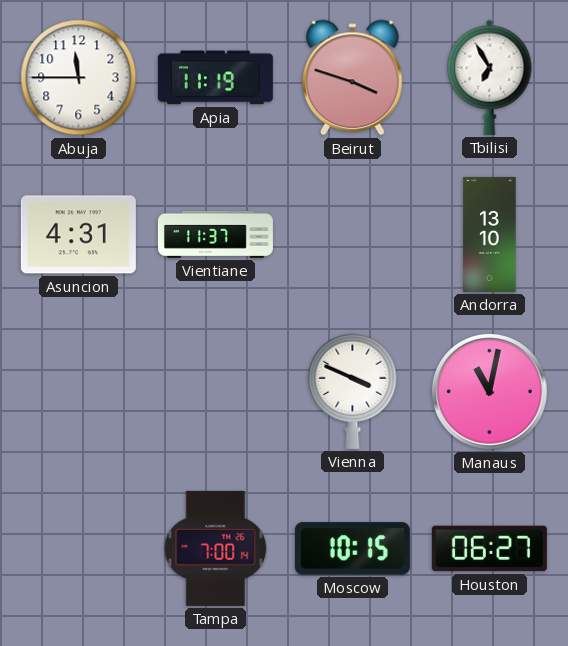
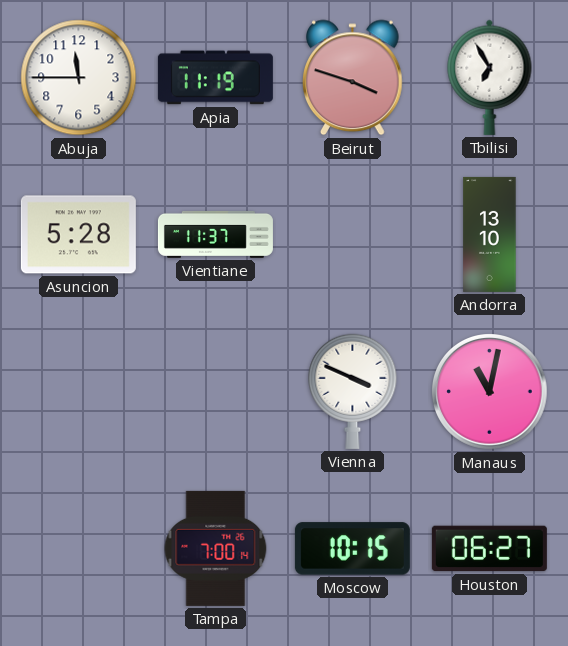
Asuncion: 4:31 -> 5:28 (78, 235)
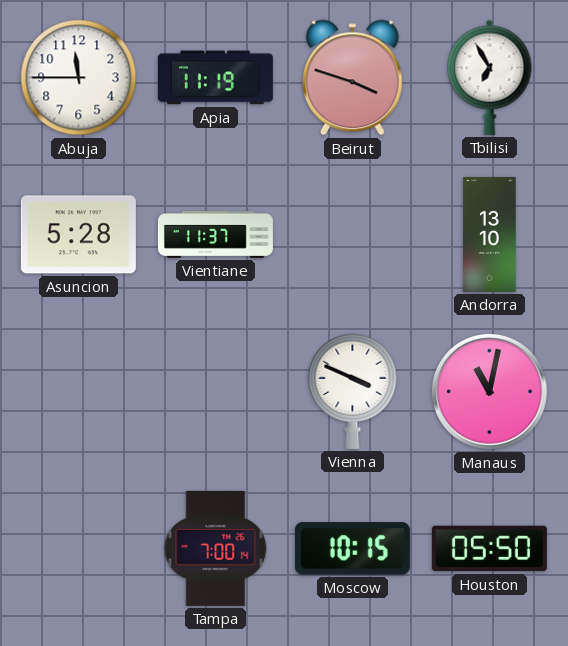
Houston: 06:27 -> 05:50 (489, 549)
